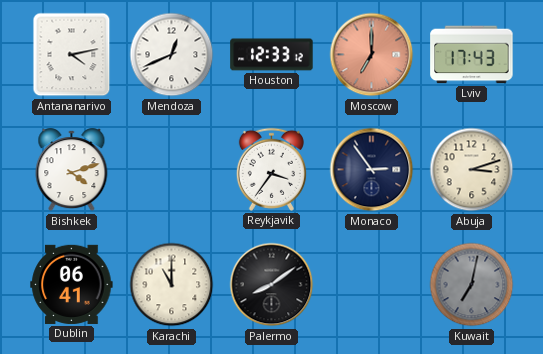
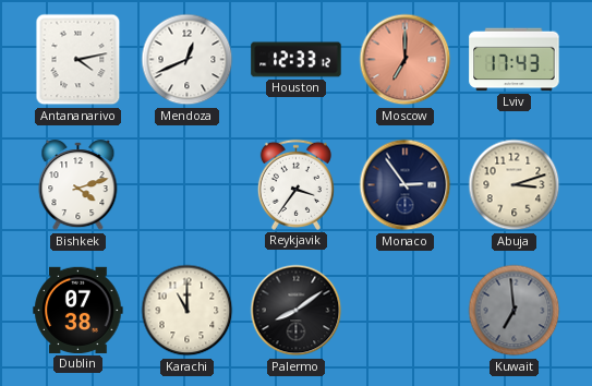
Dublin: 06:41 -> 07:38 (78, 310)
Kuwait: 7:02 -> 6:59 (515, 311)
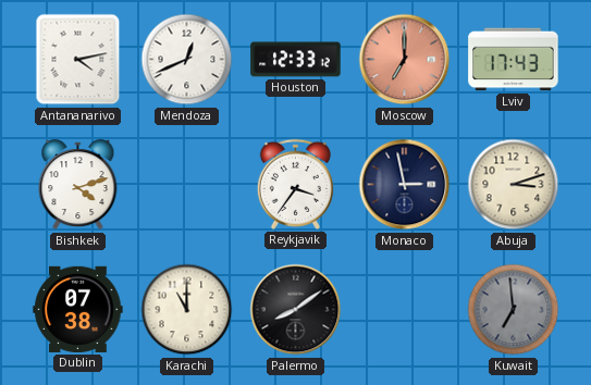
Monaco: 2:54 -> 2:58 (405, 185)
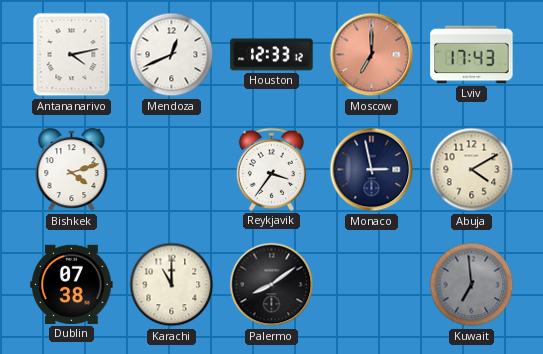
Abuja: 3:12 -> 4:10 (472, 170)
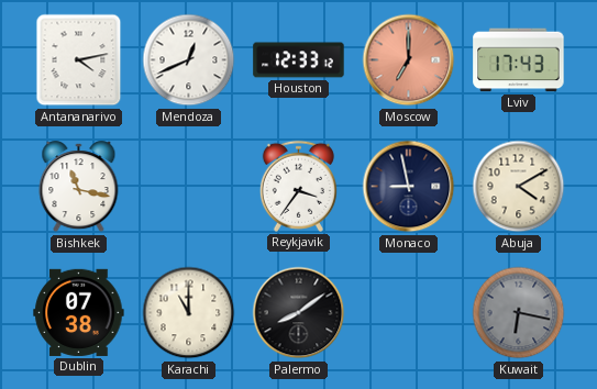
Bishkek: 4:12 -> 11:17 (79, 187)
Monaco: 2:58 -> 8:58 (409, 187)
Kuwait: 6:59 -> 6:17 (519, 313)
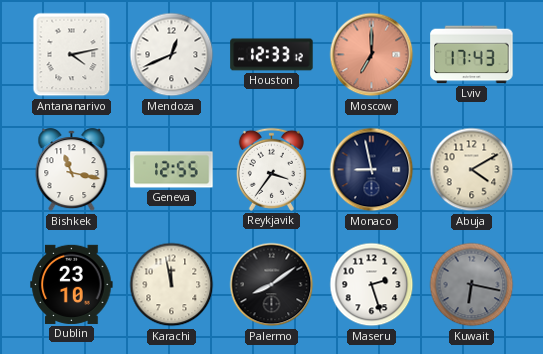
Geneva: none -> 12:55 (172, 170)
Dublin: 07:38 -> 23:10 (72, 284)
Karachi: 11:00 -> 11:58 (172, 285)
Maseru: none -> 2:27 (372, 285)
